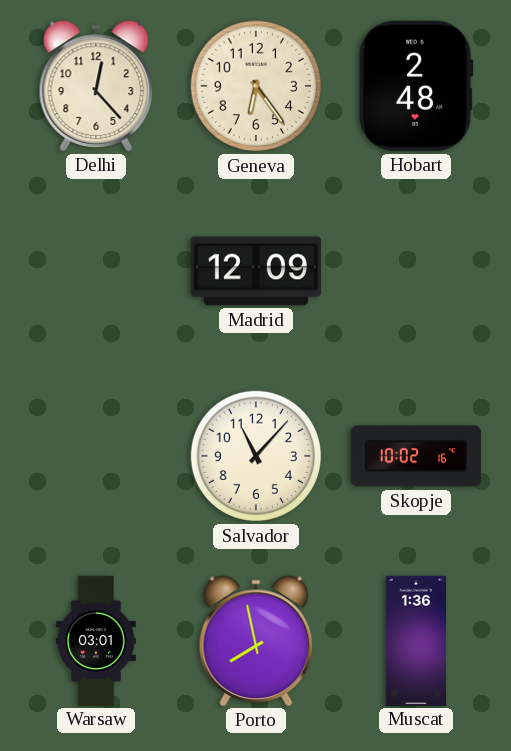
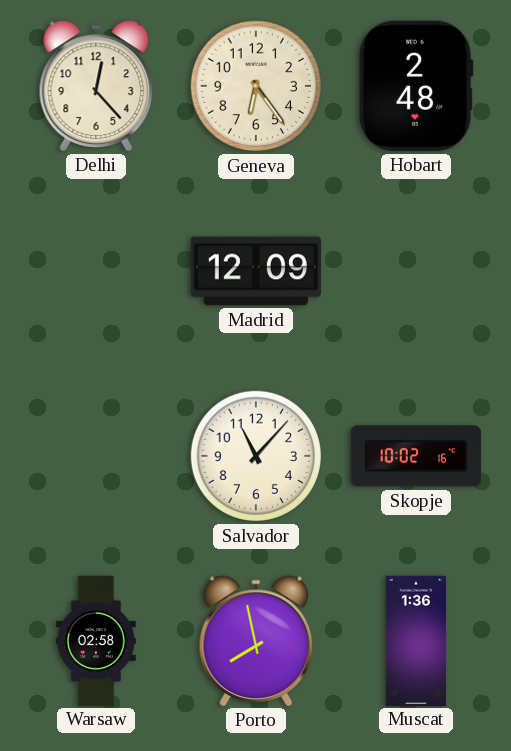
Warsaw: 03:01 -> 02:58 (97, 640)
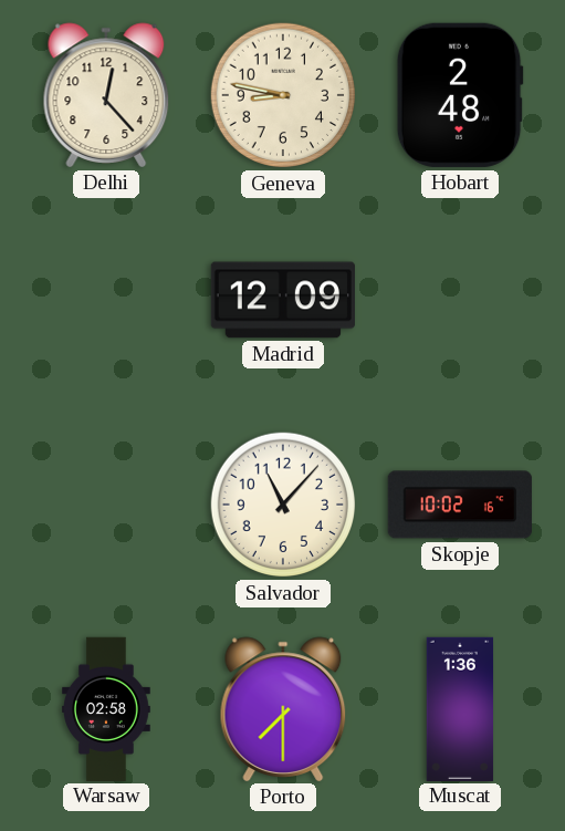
Geneva: 6:24 -> 8:47 (283, 95)
Porto: 7:58 -> 7:30 (283, 709)
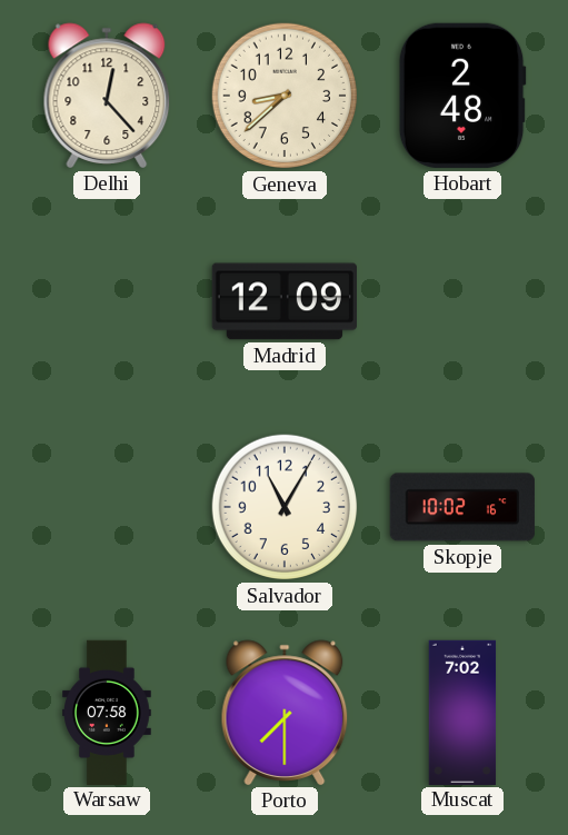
Geneva: 8:47 -> 8:38 (285, 96)
Salvador: 11:07 -> 11:05 (285, 507)
Warsaw: 02:58 -> 07:58 (108, 712)
Muscat: 1:36 -> 7:02 (462, 712)
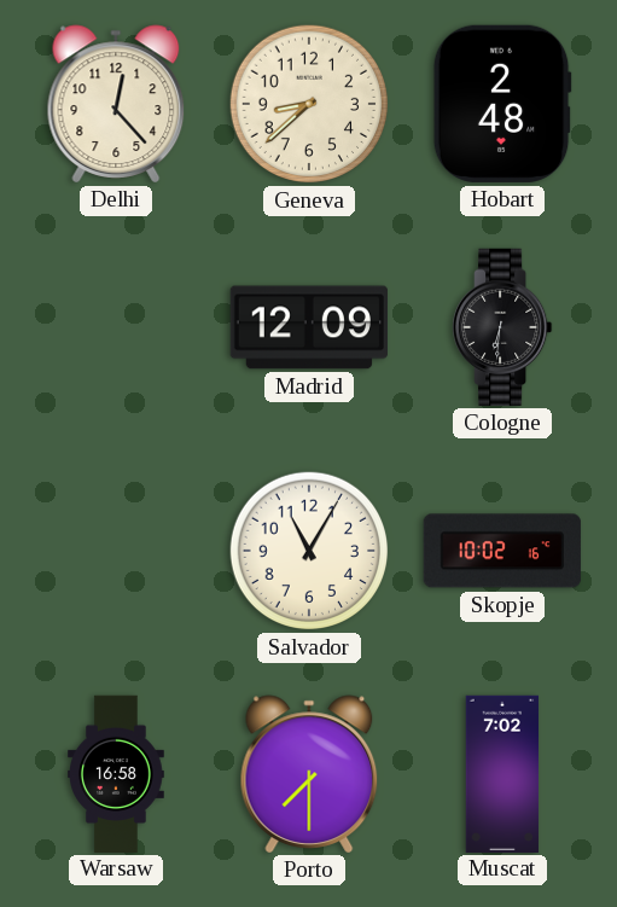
Cologne: none -> 6:31 (502, 327)
Warsaw: 07:58 -> 16:58 (117, 773)
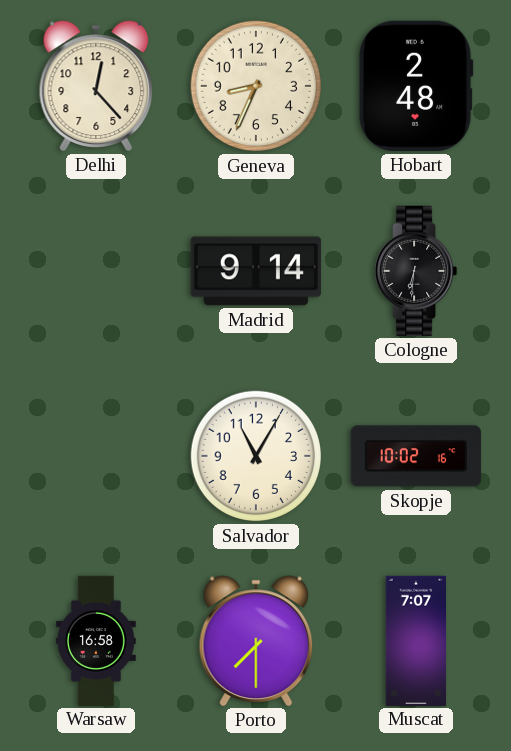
Geneva: 8:38 -> 8:34 (256, 86)
Madrid: 12:09 -> 9:14 (256, 271)
Muscat: 7:02 -> 7:07 (416, 640)
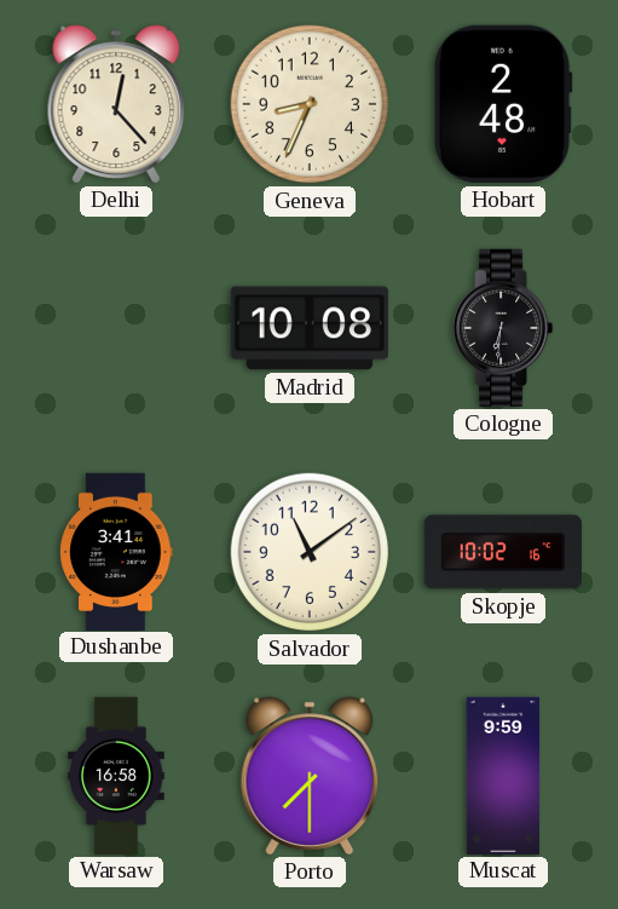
Madrid: 9:14 -> 10:08 (310, 328)
Dushanbe: none -> 3:41 (116, 551)
Salvador: 11:05 -> 11:09 (310, 552)
Muscat: 7:07 -> 9:59 (503, 775)
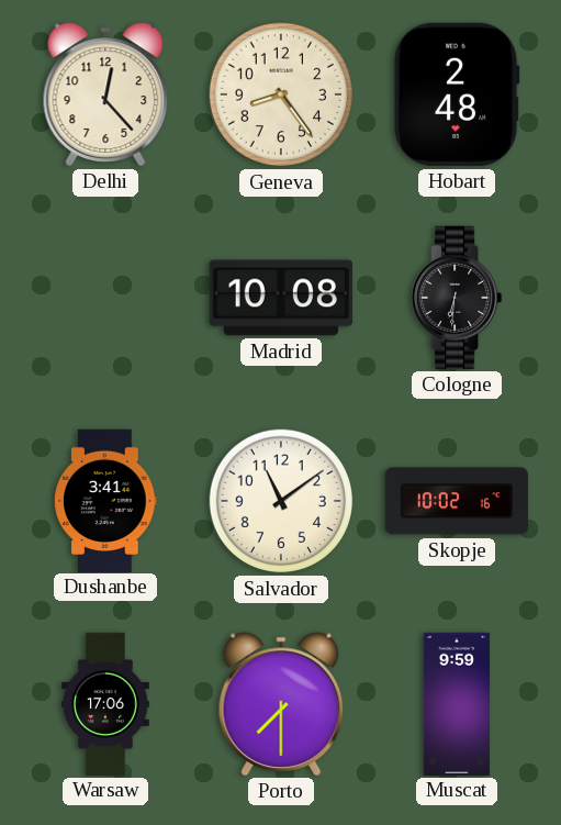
Geneva: 8:34 -> 8:24 (281, 94)
Warsaw: 16:58 -> 17:06 (106, 703)
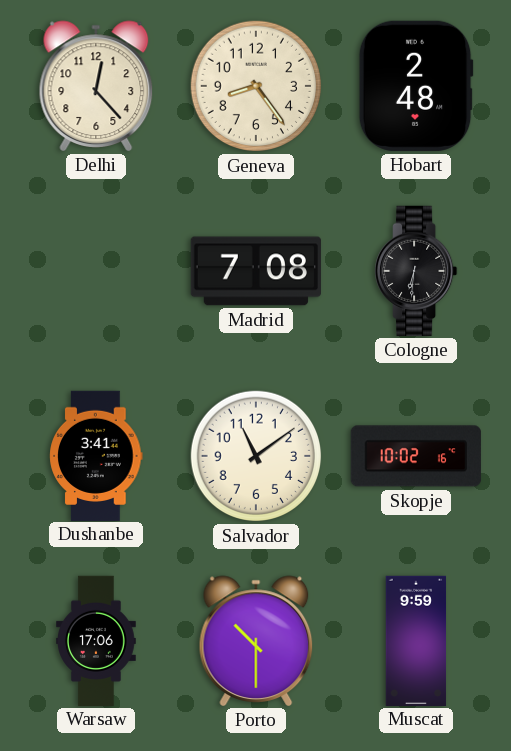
Madrid: 10:08 -> 7:08 (256, 271)
Porto: 7:30 -> 10:30 (256, 641)
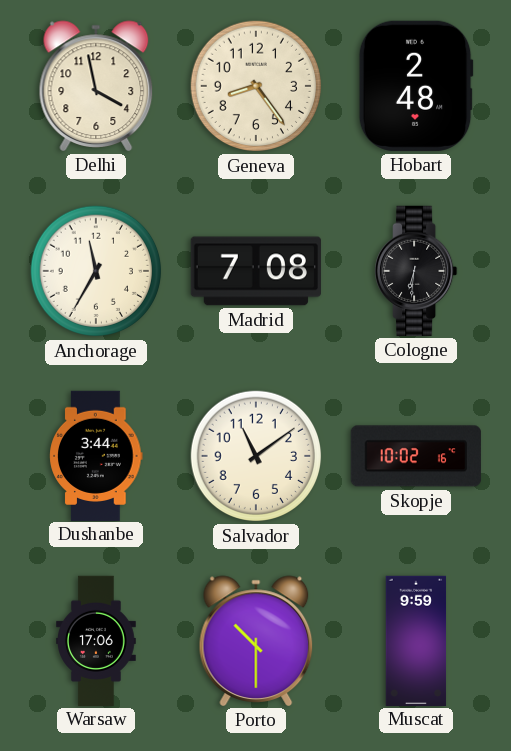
Delhi: 12:23 -> 3:58 (96, 86)
Anchorage: none -> 11:35 (96, 271)
Dushanbe: 3:41 -> 3:44 (96, 455)
